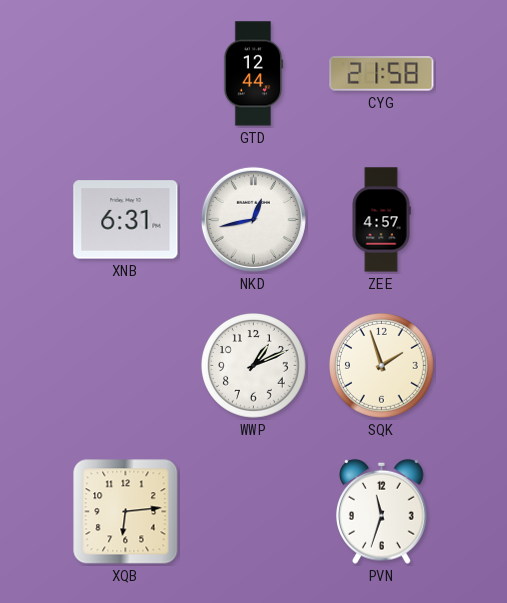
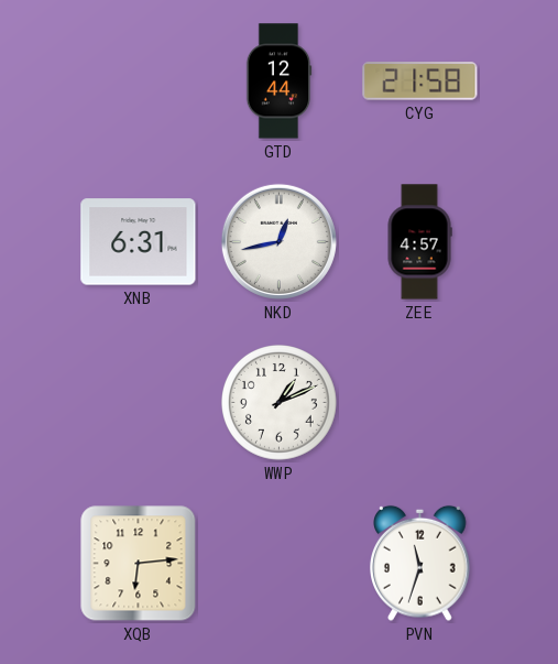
SQK: 1:57 -> none (382, 366)
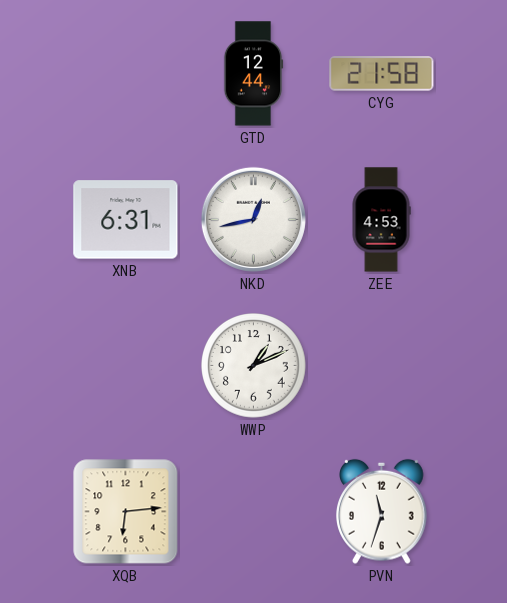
ZEE: 4:57 -> 4:53 (381, 220)
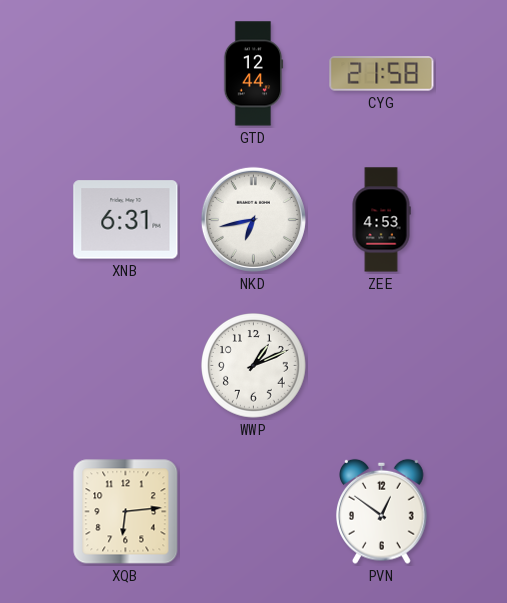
NKD: 12:43 -> 6:43 (253, 219)
PVN: 11:33 -> 12:51 (382, 511)
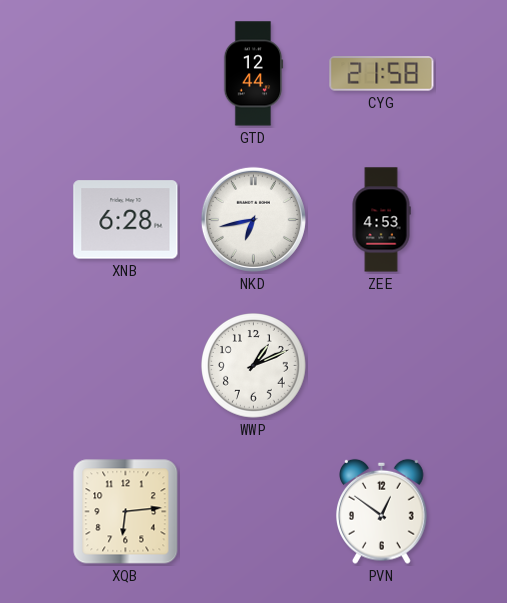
XNB: 6:31 -> 6:28 (126, 220)
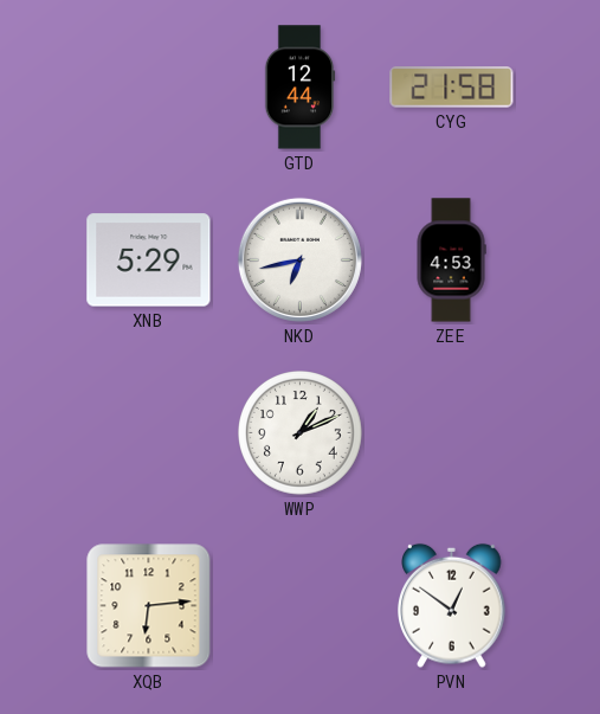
XNB: 6:28 -> 5:29 (149, 260)
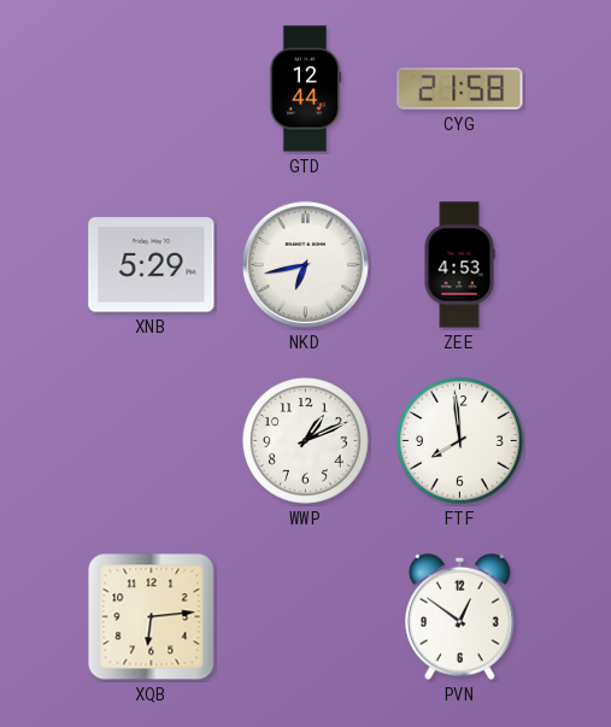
FTF: none -> 7:59 (460, 441)
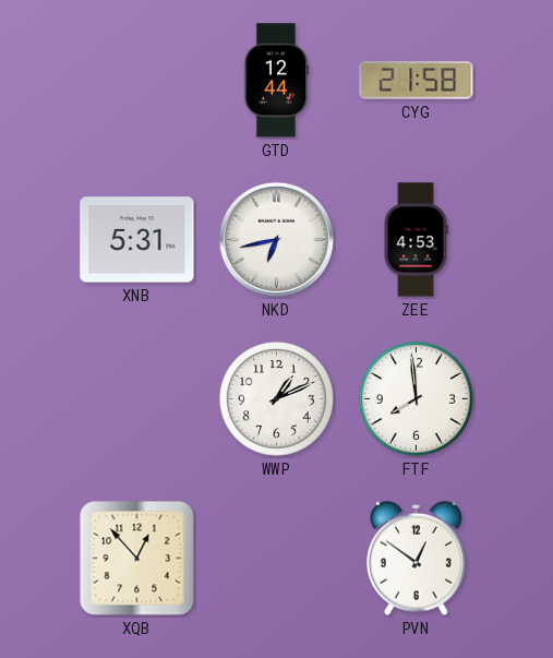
XNB: 5:29 -> 5:31 (137, 240)
XQB: 6:14 -> 12:53 (137, 559)
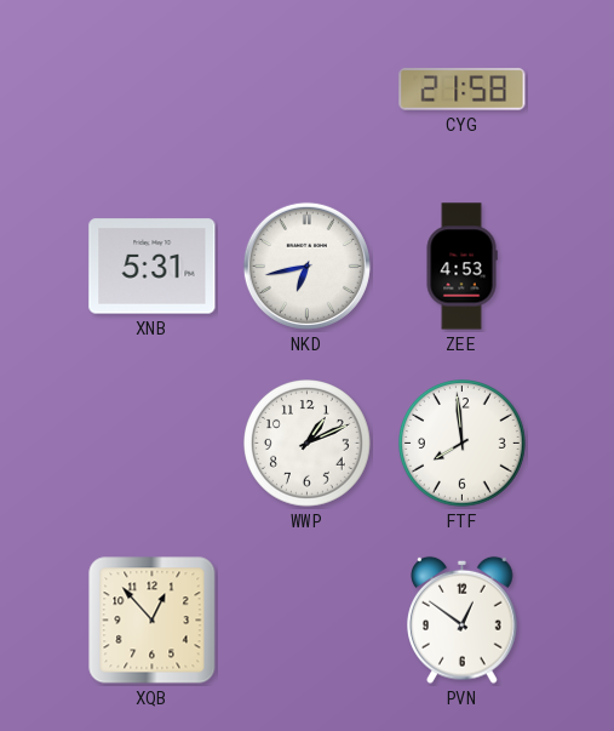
GTD: 12:44 -> none (276, 81)
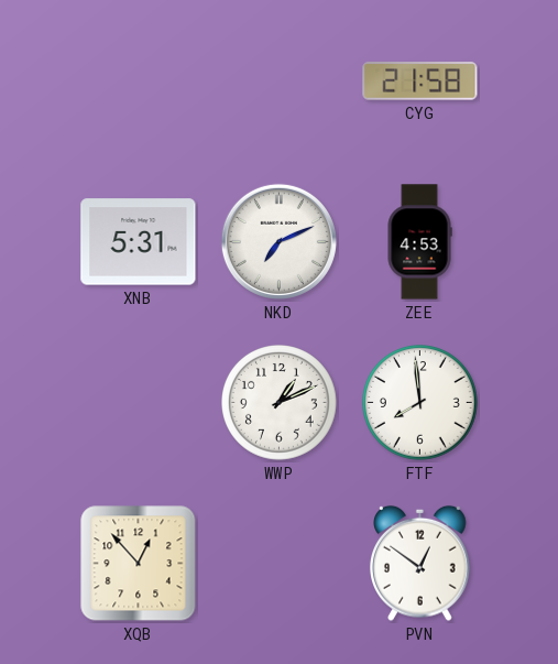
NKD: 6:43 -> 7:11 (278, 241)
